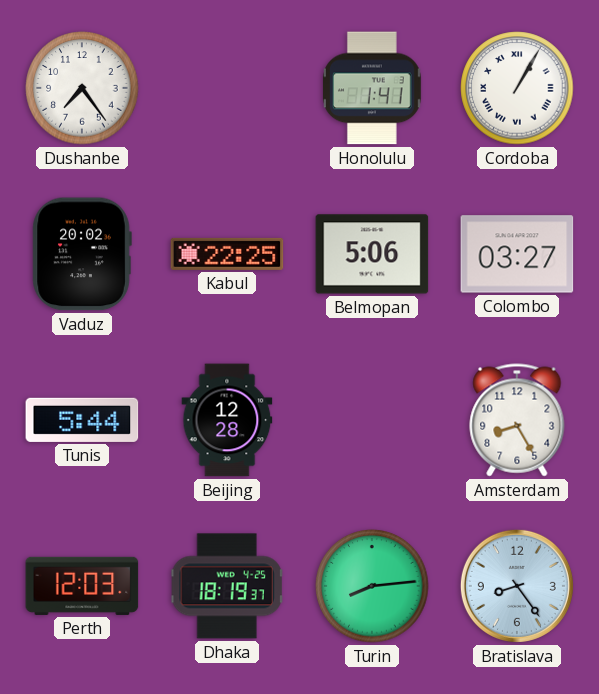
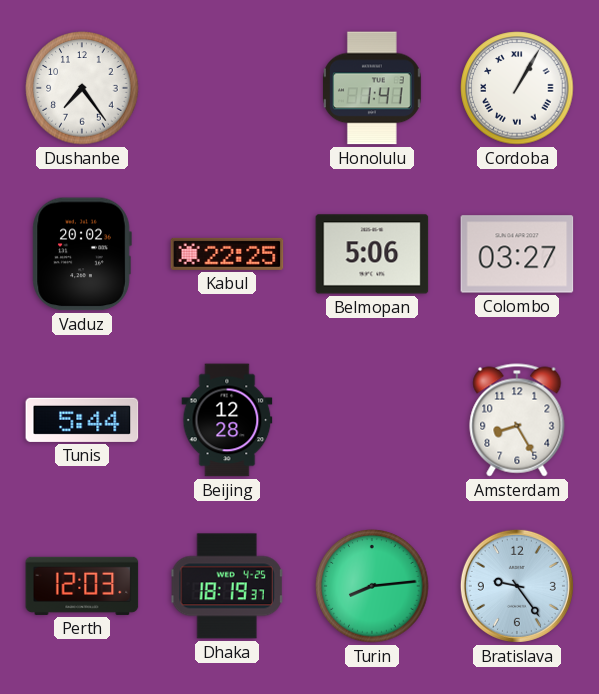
Bratislava: 8:24 -> 9:24 (517, 586)
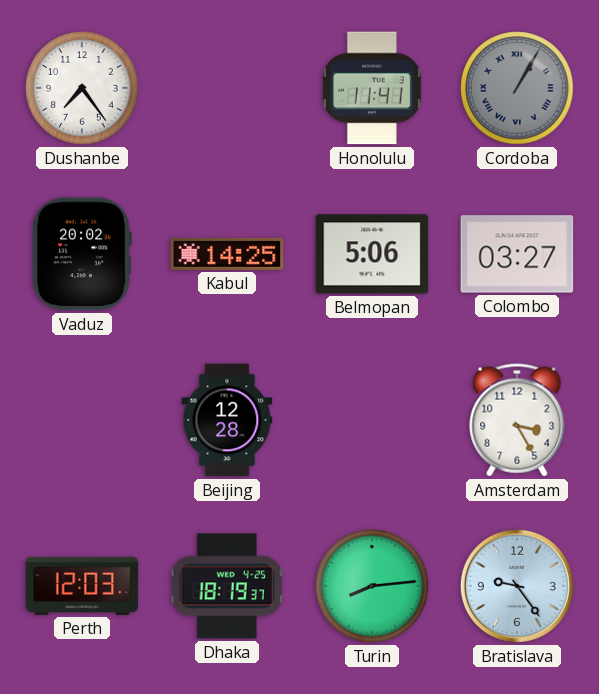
Honolulu: 1:41 -> 11:41 (373, 88)
Cordoba dial: white -> grey (517, 88)
Kabul: 22:25 -> 14:25 (227, 254)
Tunis: 5:44 -> none (82, 420)
Amsterdam: 8:25 -> 3:25 (517, 420)
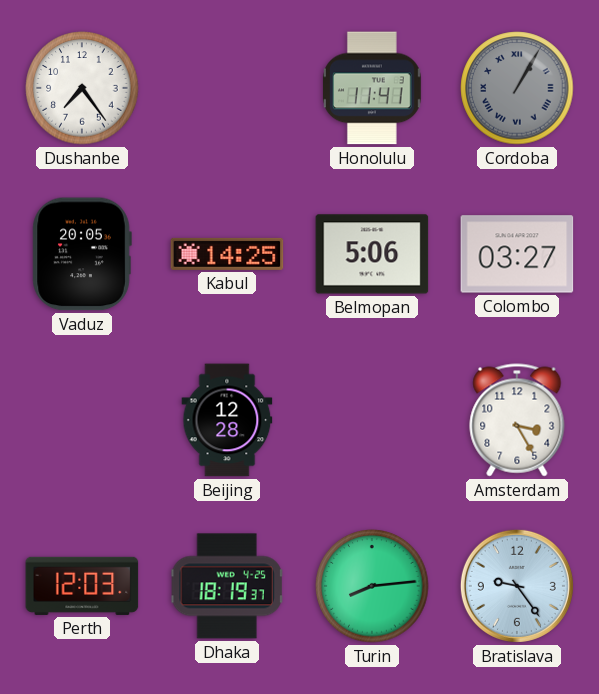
Vaduz: 20:02 -> 20:05 (82, 254)
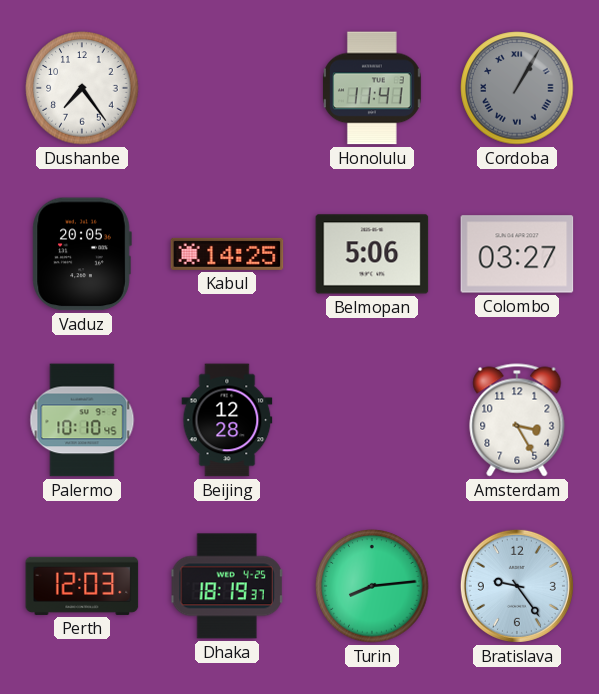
Palermo: none -> 10:10 (82, 420)
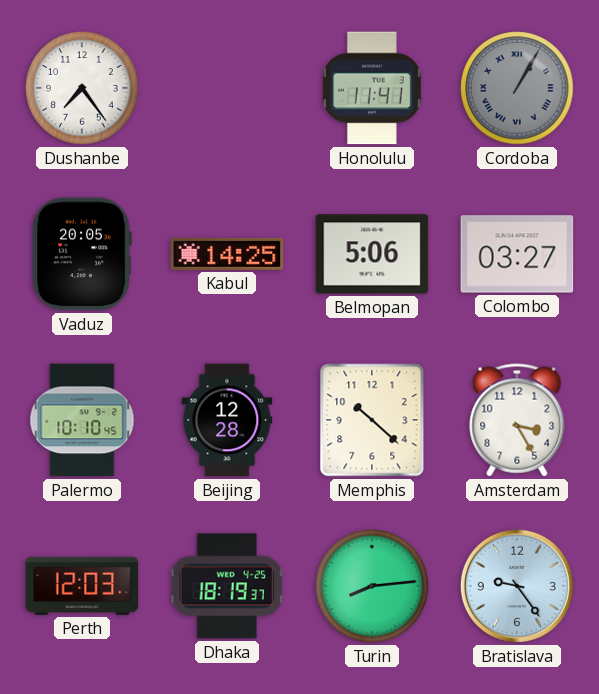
Memphis: none -> 10:22 (372, 420)
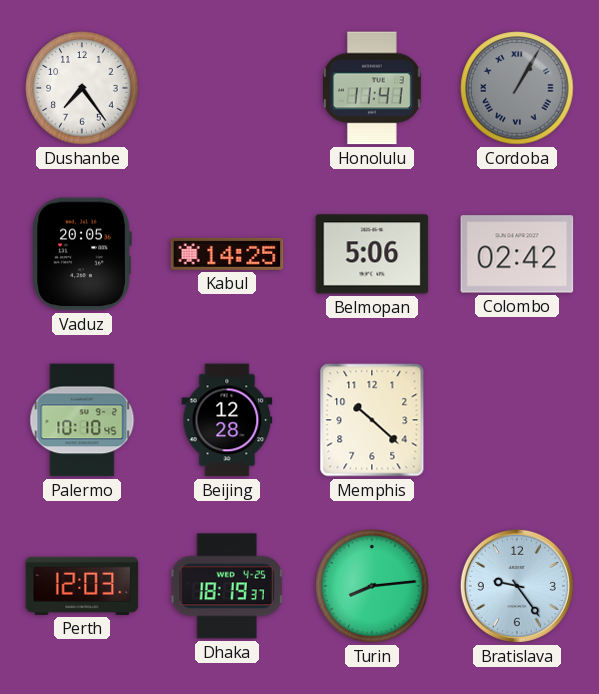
Colombo: 03:27 -> 02:42 (517, 254)
Amsterdam: 3:25 -> none (517, 420)
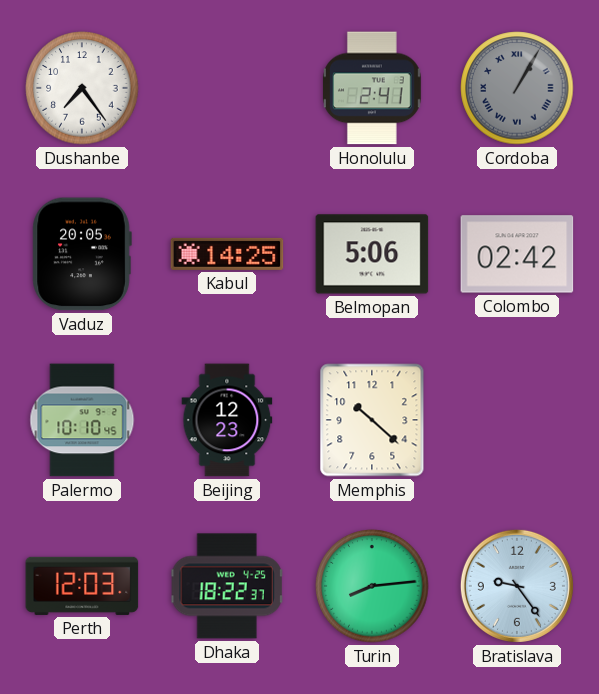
Honolulu: 11:41 -> 2:41 (373, 88)
Beijing: 12:28 -> 12:23 (227, 420)
Dhaka: 18:19 -> 18:22 (227, 586)
